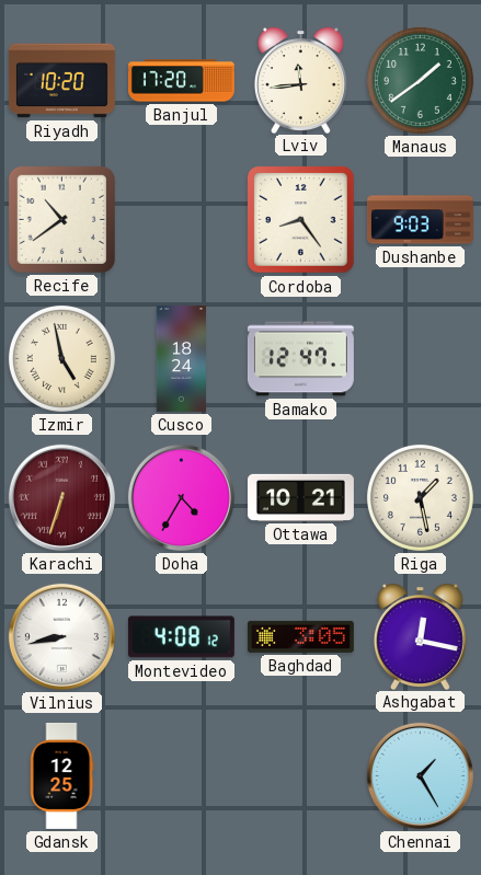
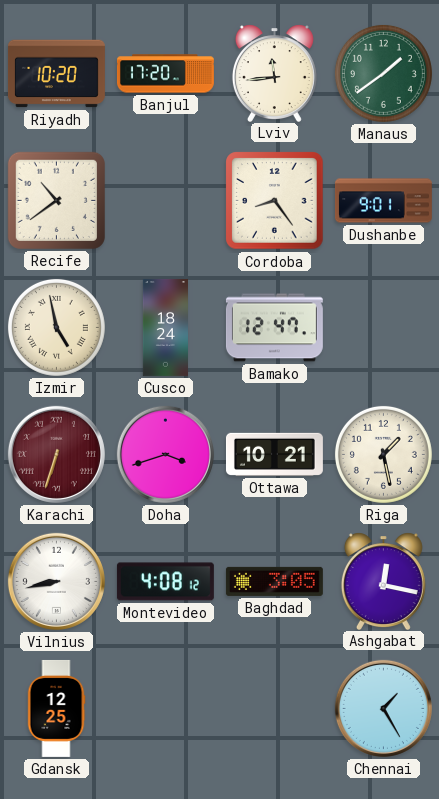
Dushanbe: 9:03 -> 9:01 (383, 201)
Doha: 4:35 -> 3:42 (165, 454)
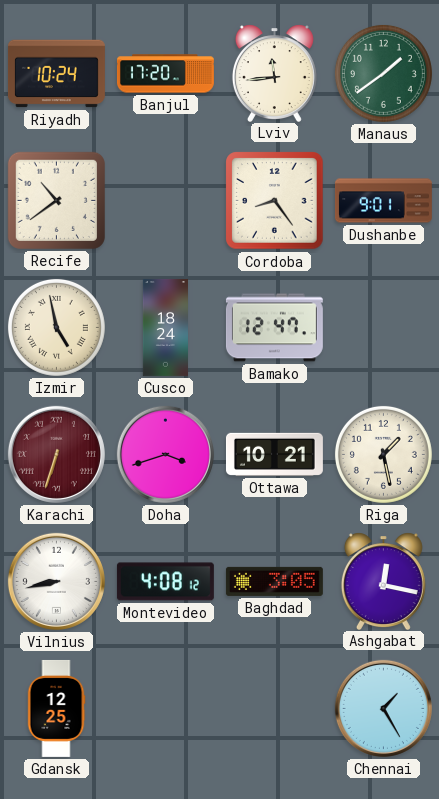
Riyadh: 10:20 -> 10:24 (56, 74)
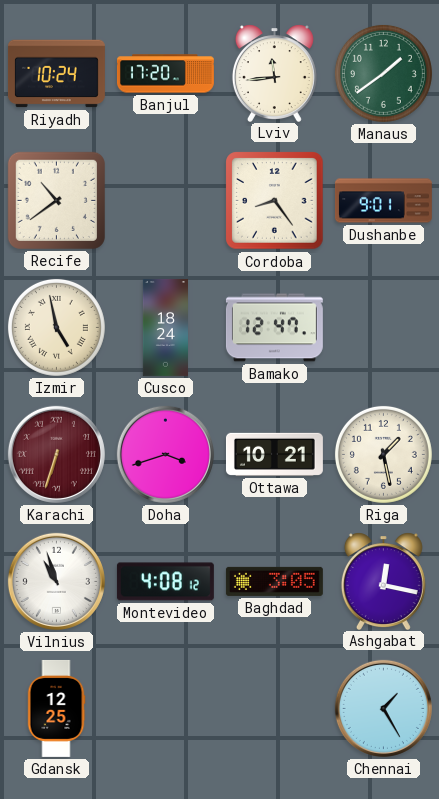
Vilnius: 8:43 -> 10:57 (56, 581)
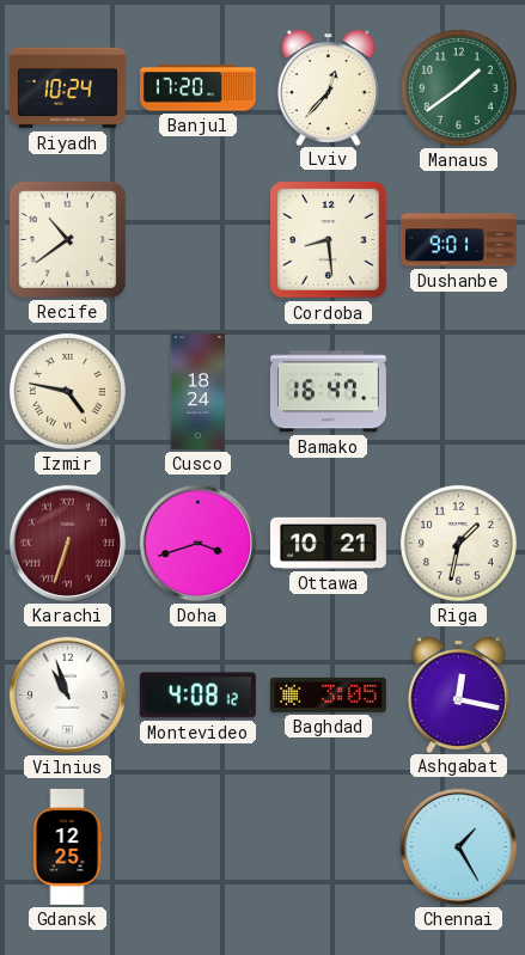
Lviv: 11:44 -> 12:37 (328, 87)
Cordoba: 8:24 -> 8:29 (329, 240)
Izmir: 4:58 -> 4:47 (67, 391)
Bamako: 12:47 -> 16:47 (328, 392)
Riga: 1:28 -> 1:32 (458, 543)
